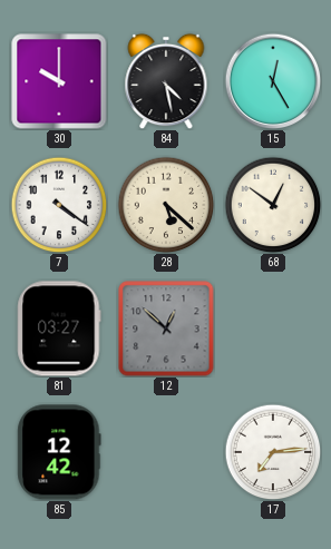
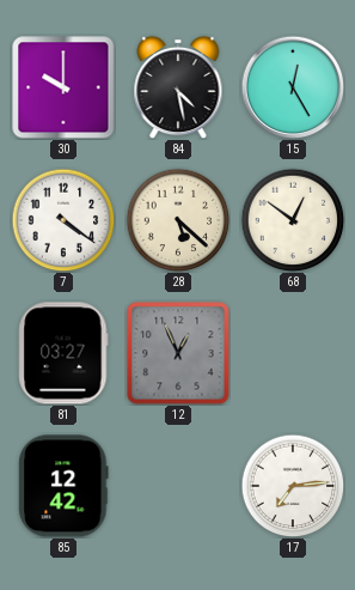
12: 12:52 -> 12:56 (178, 353)
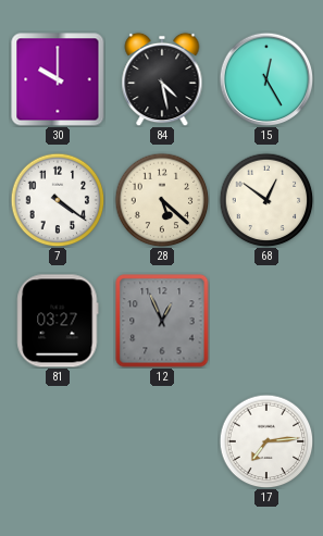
85: 12:42 -> none (63, 486)
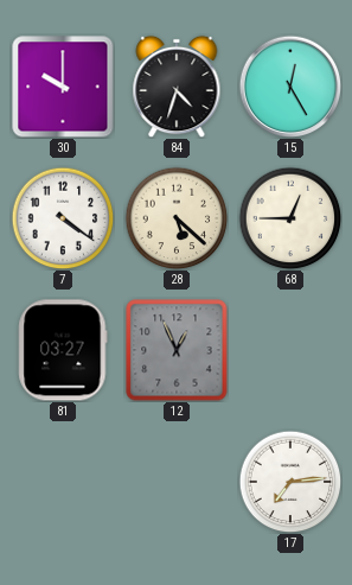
84: 4:28 -> 4:33 (177, 87)
68: 12:51 -> 12:45 (290, 218)
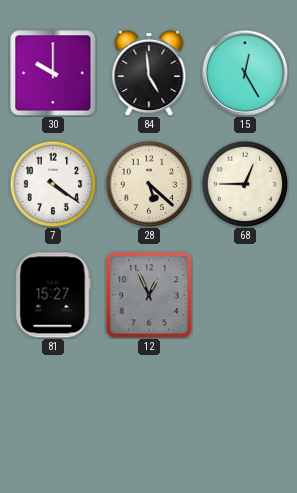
84: 4:33 -> 4:59 (149, 73)
81: 03:27 -> 15:27 (53, 295)
17: 7:14 -> none (290, 482)
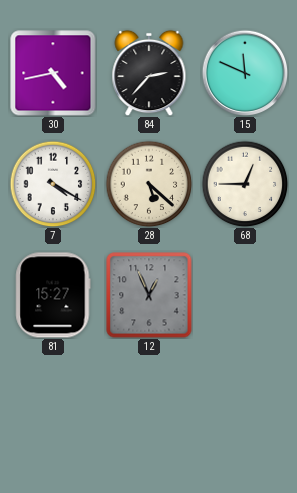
30: 10:00 -> 4:43 (53, 73)
84: 4:59 -> 2:37 (149, 73)
15: 12:25 -> 11:49 (245, 73)
7: 4:21 -> 4:20 (53, 184)
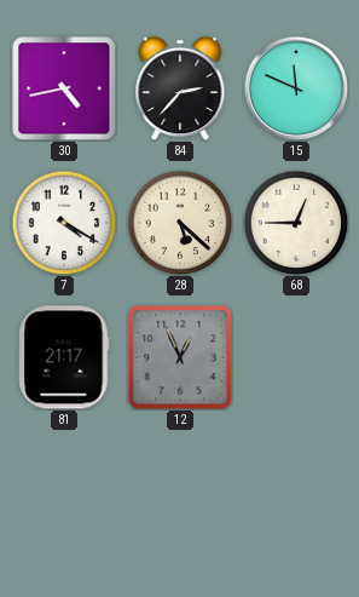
81: 15:27 -> 21:17 (64, 357)
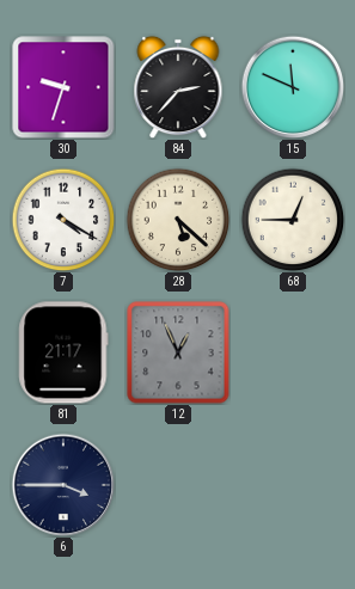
30: 4:43 -> 9:33 (63, 87)
6: none -> 3:45 (63, 485)
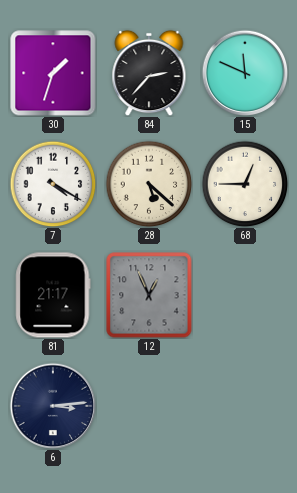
30: 9:33 -> 1:33 (53, 73)
6: 3:45 -> 3:14 (53, 406)
